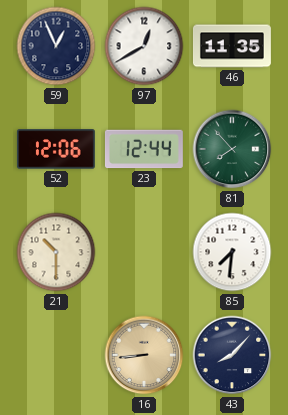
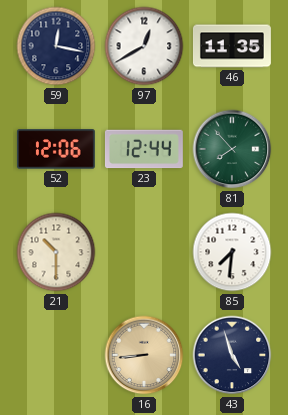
59: 12:56 -> 12:17 (56, 46)
43: 8:07 -> 4:57 (232, 355)
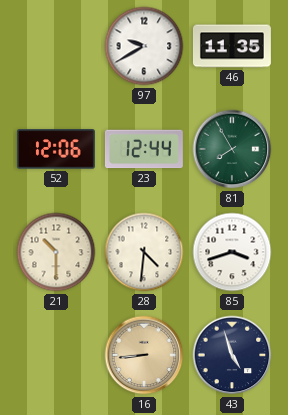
59: 12:17 -> none (56, 46)
97: 12:40 -> 9:40 (144, 46)
81: 7:53 -> 7:55 (232, 149)
28: none -> 4:31 (144, 252)
85: 7:31 -> 3:42 (232, 252)
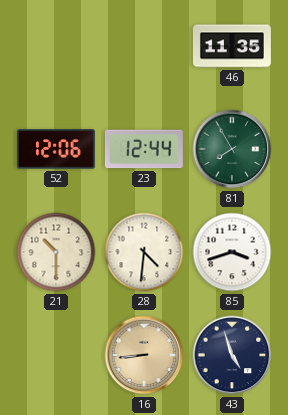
97: 9:40 -> none (144, 46)
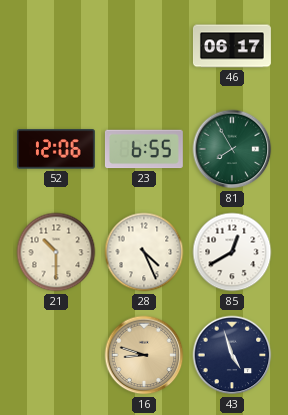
46: 11:35 -> 06:17 (232, 46)
23: 12:44 -> 6:55 (144, 149)
28: 4:31 -> 4:26 (144, 252)
85: 3:42 -> 12:40 (232, 252)
16: 8:44 -> 8:48 (144, 355)
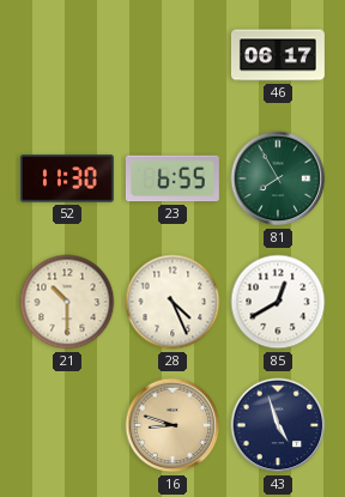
52: 12:06 -> 11:30 (67, 178)
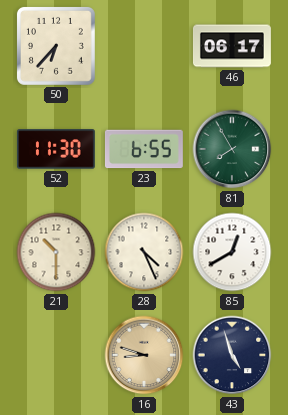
50: none -> 6:37 (56, 46)
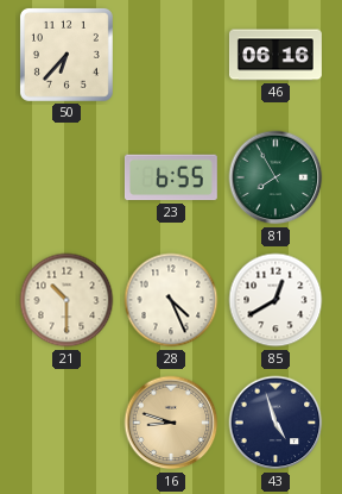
46: 06:17 -> 06:16 (275, 55)
52: 11:30 -> none (56, 149)
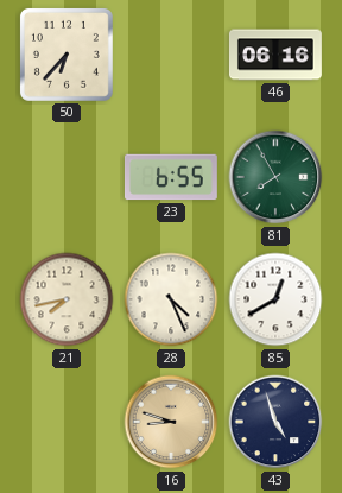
21: 10:30 -> 7:43 (66, 299)
